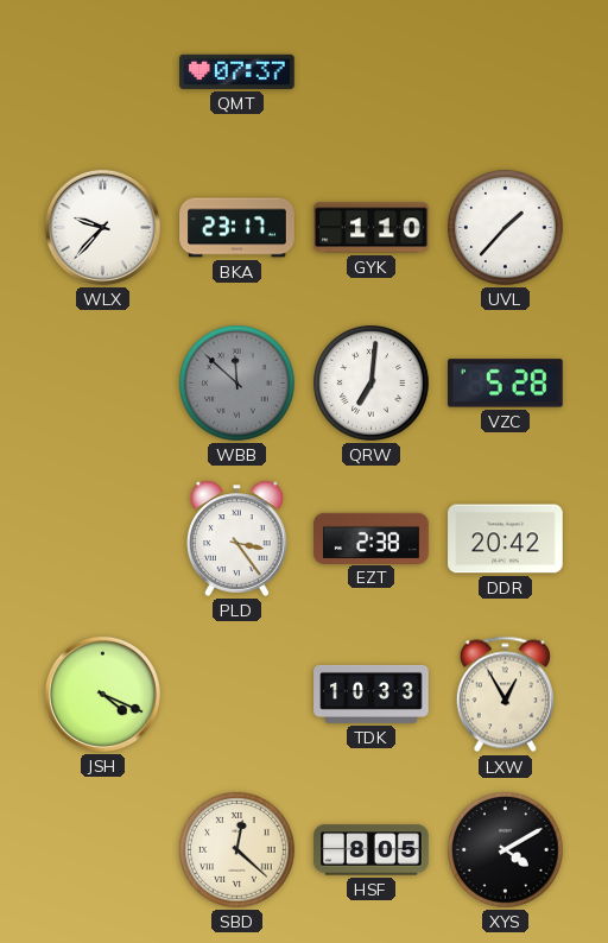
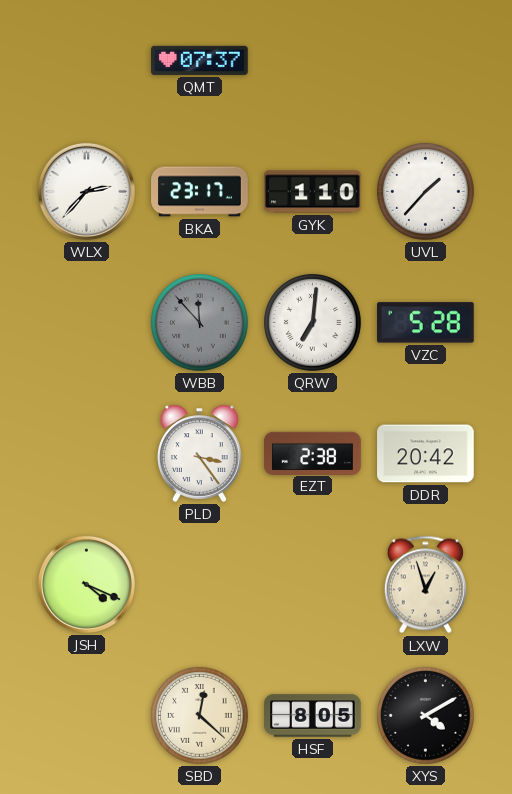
WLX: 9:37 -> 2:37 (86, 191)
WBB: 11:52 -> 11:53 (200, 323)
TDK: 10:33 -> none (372, 694)
LXW: 12:55 -> 12:57 (425, 585)
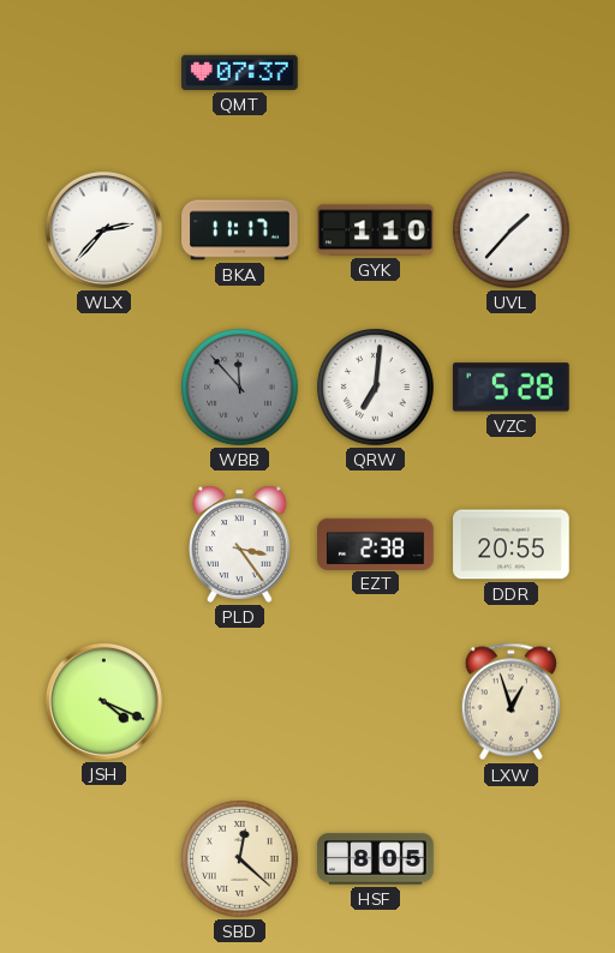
BKA: 23:17 -> 11:17 (240, 230)
DDR: 20:42 -> 20:55 (512, 545)
XYS: 4:10 -> none (426, 716)
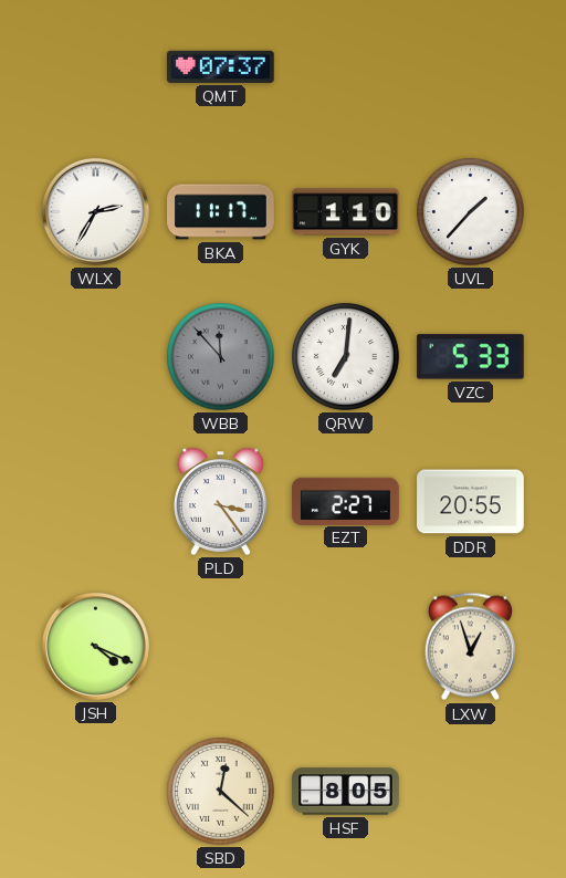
WLX: 2:37 -> 2:35 (95, 211)
VZC: 5:28 -> 5:33 (471, 357)
EZT: 2:38 -> 2:27 (346, 501)
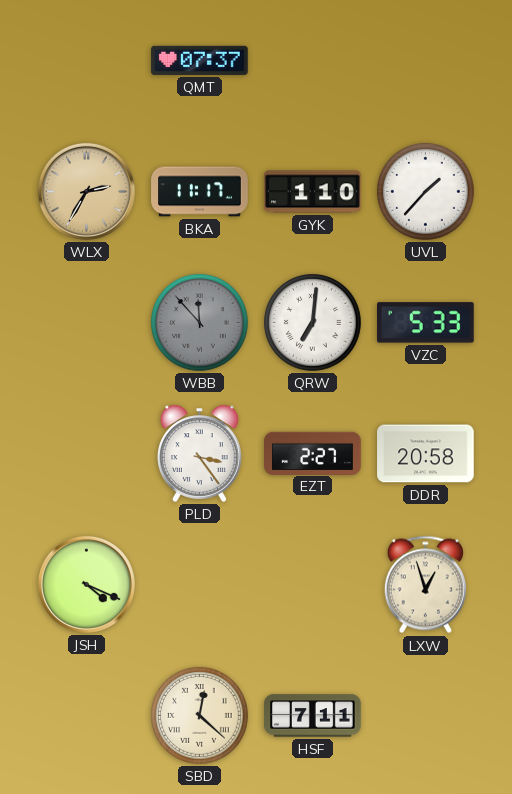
WLX dial: white -> champagne (86, 191)
DDR: 20:55 -> 20:58 (426, 454)
HSF: 8:05 -> 7:11 (313, 716)
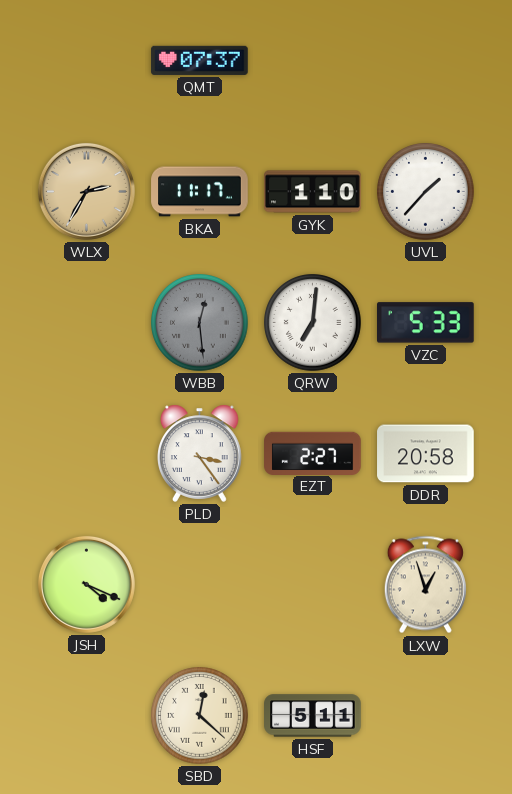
WBB: 11:53 -> 12:29 (200, 323)
HSF: 7:11 -> 5:11 (313, 716)
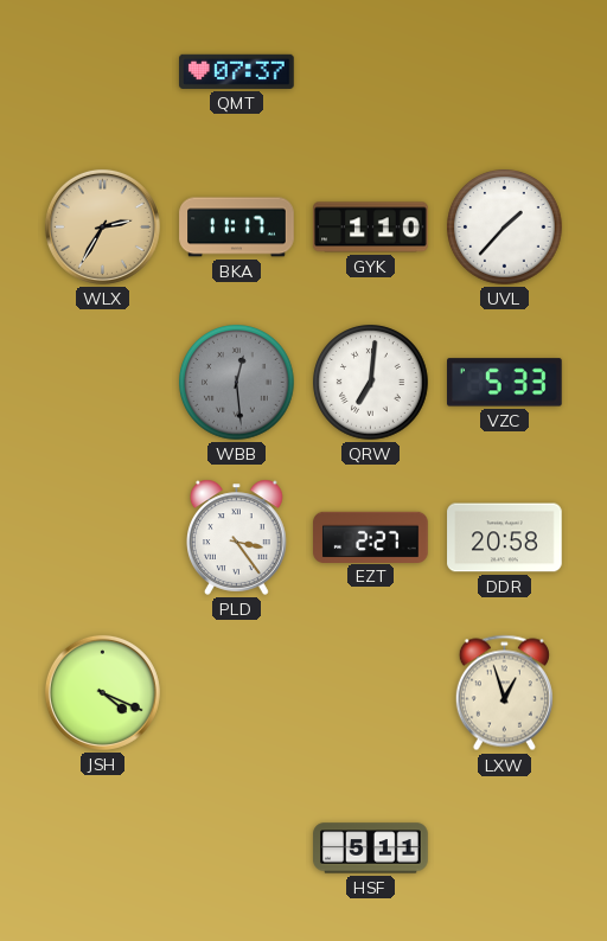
SBD: 12:22 -> none (200, 716)
